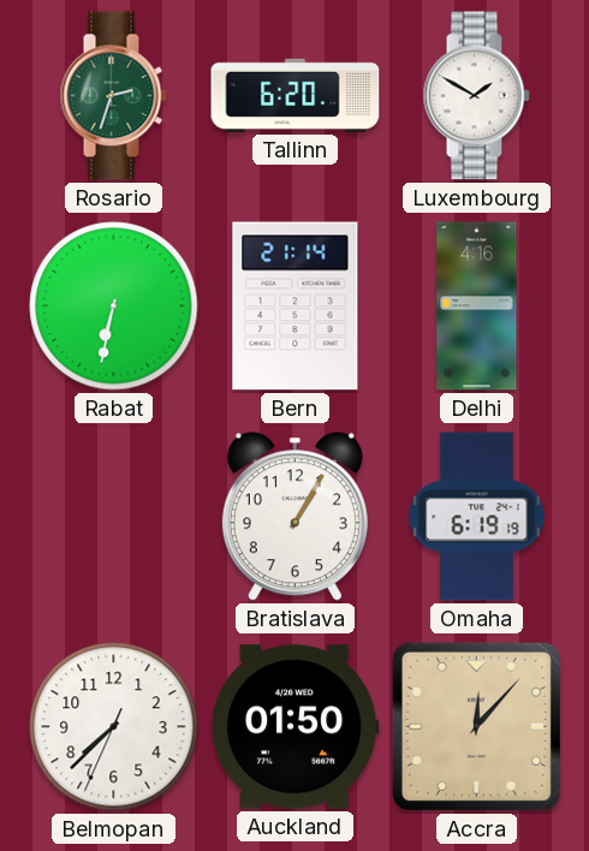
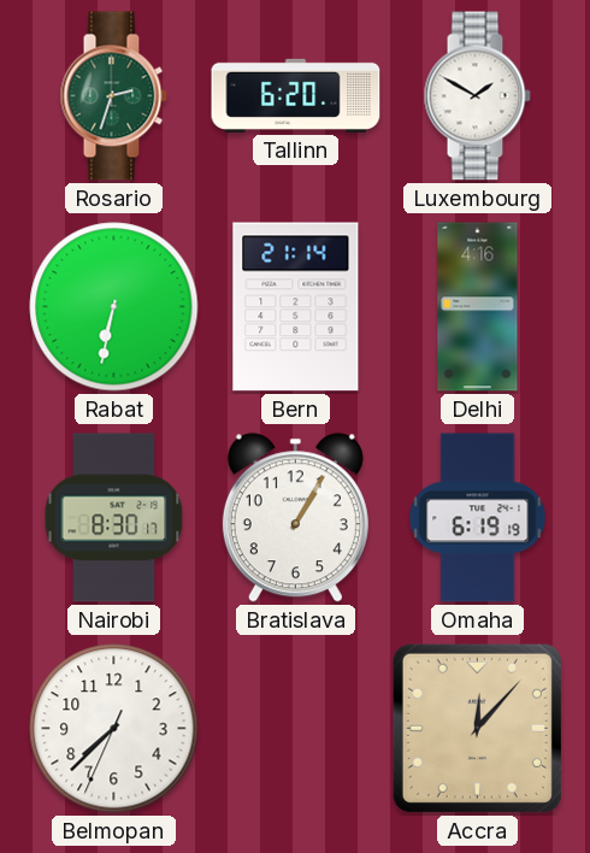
Nairobi: none -> 8:30 (114, 518)
Auckland: 01:50 -> none (294, 727)
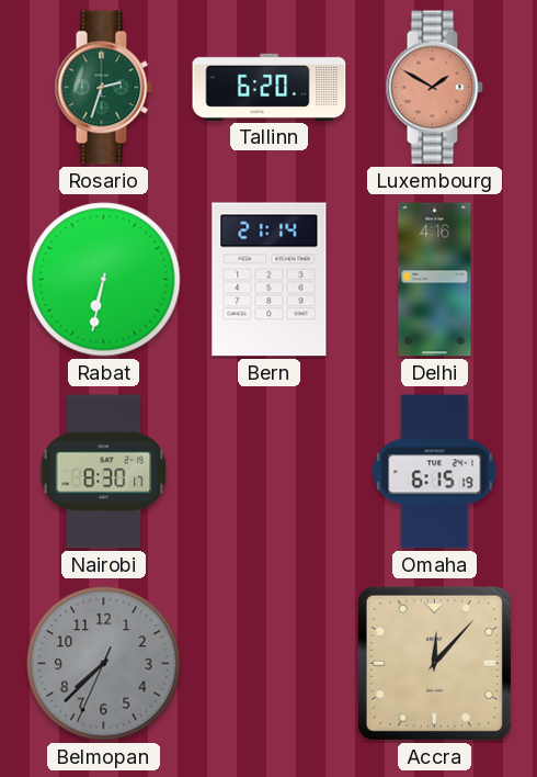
Luxembourg dial: white -> salmon (434, 88)
Bratislava: 1:05 -> none (295, 518)
Omaha: 6:19 -> 6:15 (435, 472)
Belmopan dial: white -> grey (104, 664)
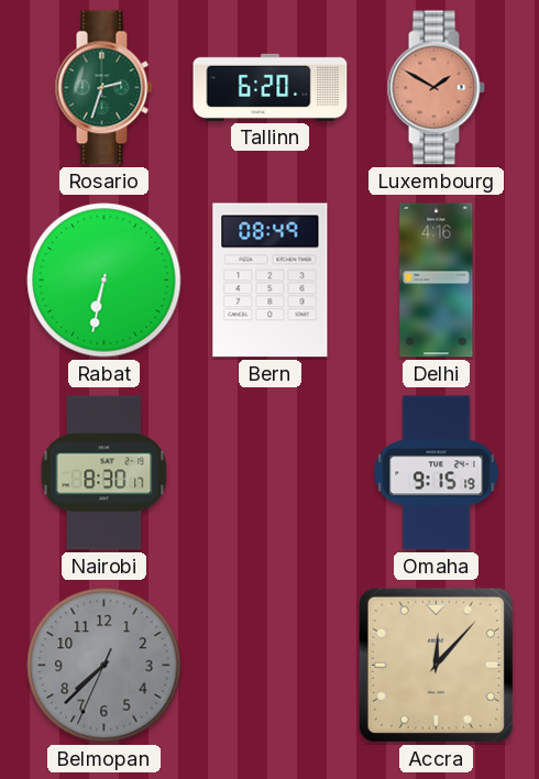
Bern: 21:14 -> 08:49 (271, 281)
Omaha: 6:15 -> 9:15 (437, 473)
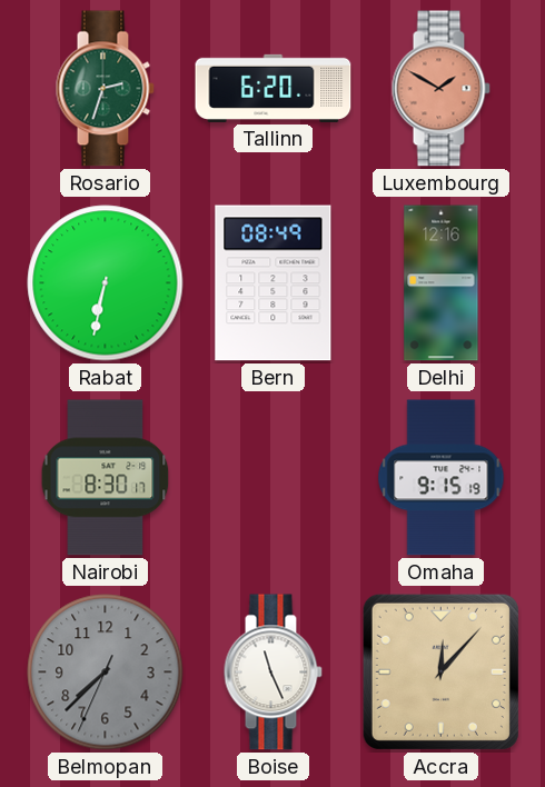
Delhi: 4:16 -> 12:16 (442, 283)
Boise: none -> 11:26 (272, 673)
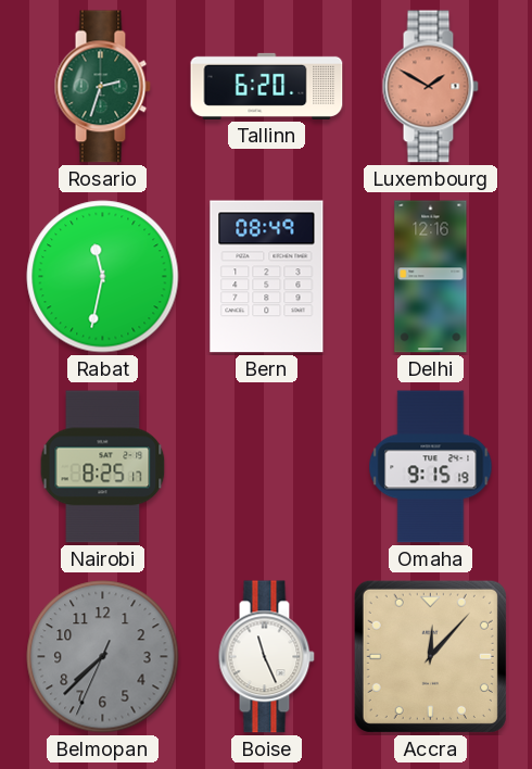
Rabat: 6:32 -> 11:32 (103, 277)
Nairobi: 8:30 -> 8:25 (103, 467)
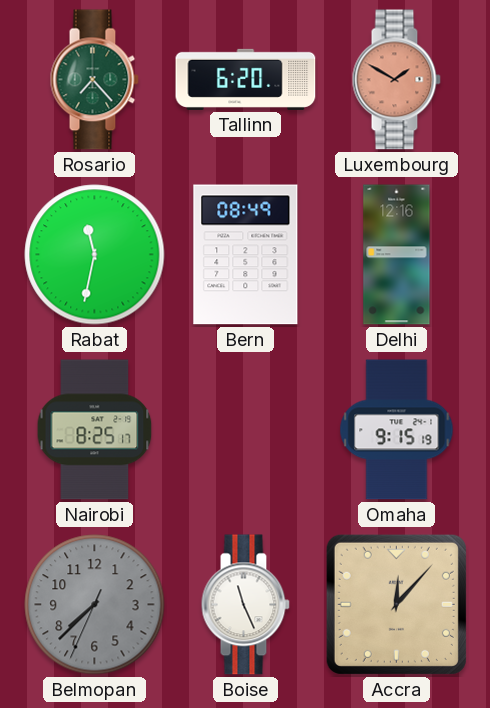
Rosario: 2:33 -> 7:23 (94, 80)
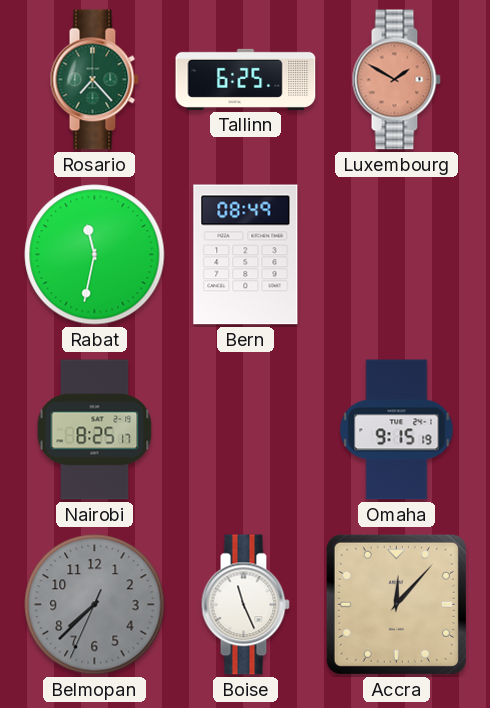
Tallinn: 6:20 -> 6:25 (246, 79)
Delhi: 12:16 -> none (397, 255)
